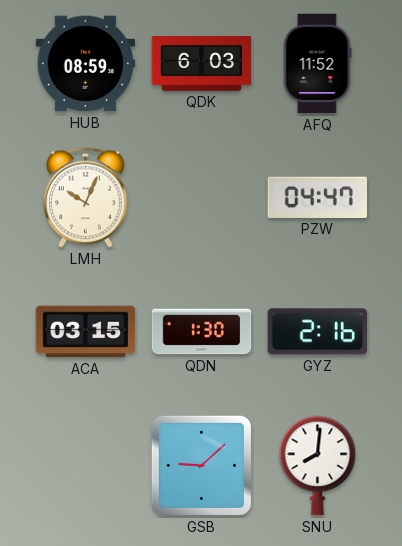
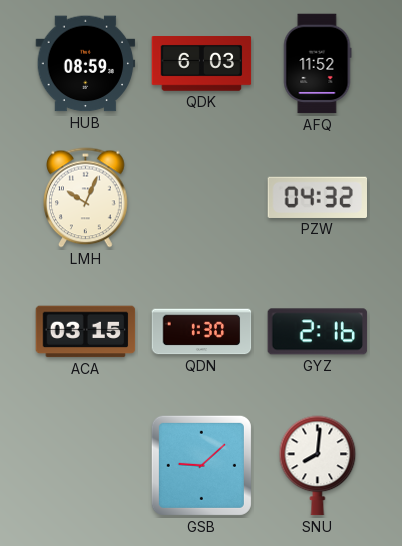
PZW: 04:47 -> 04:32 (318, 197)
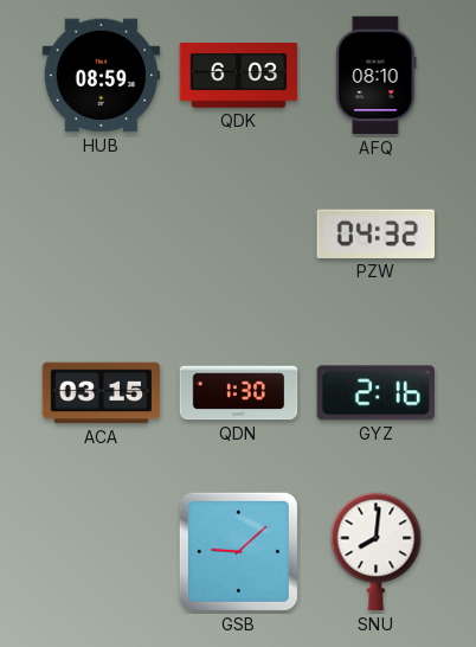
AFQ: 11:52 -> 08:10 (375, 76)
LMH: 10:04 -> none (86, 198)
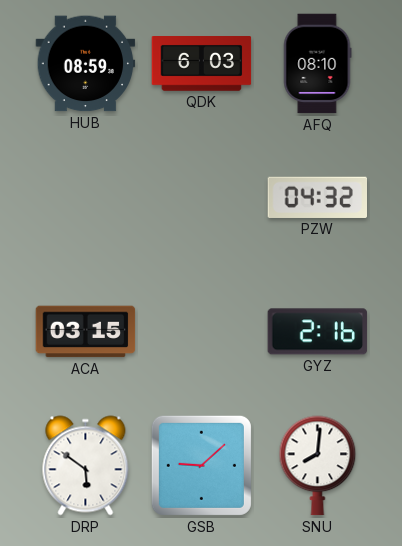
QDN: 1:30 -> none (239, 393)
DRP: none -> 5:51 (86, 466)
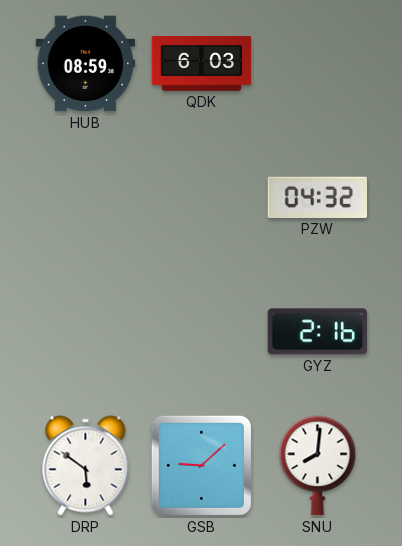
AFQ: 08:10 -> none (317, 64)
ACA: 03:15 -> none (86, 332)
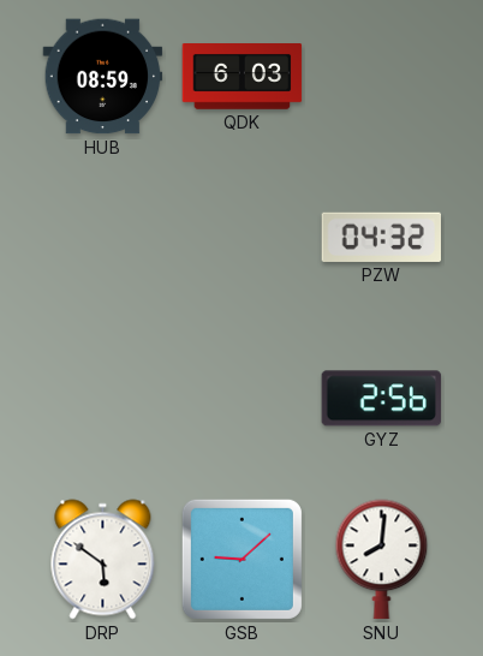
GYZ: 2:16 -> 2:56 (382, 399)
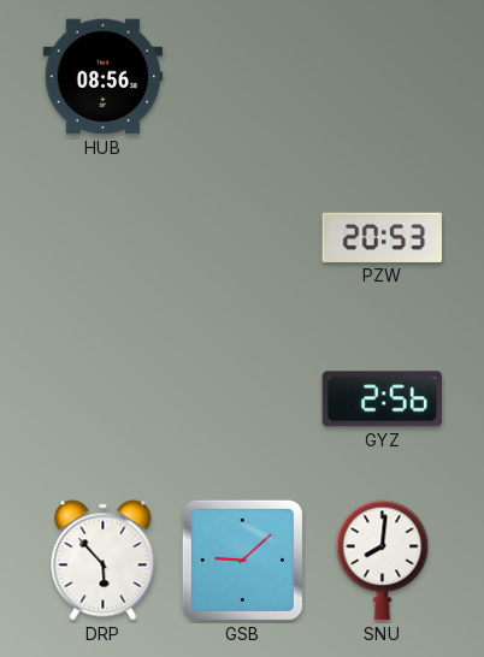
HUB: 08:59 -> 08:56 (104, 77)
QDK: 6:03 -> none (243, 77)
PZW: 04:32 -> 20:53 (383, 237)
DRP: 5:51 -> 5:53 (104, 561)
